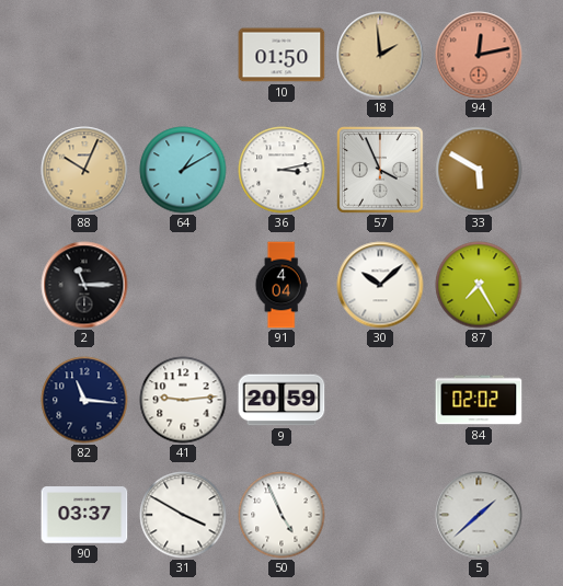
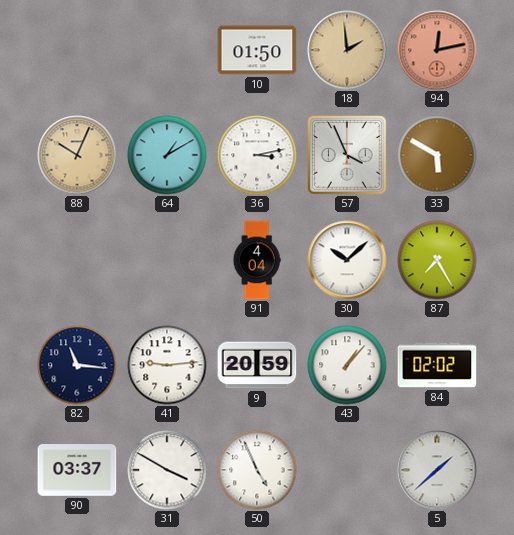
2: 11:15 -> none (84, 285)
43: none -> 1:07 (347, 365)
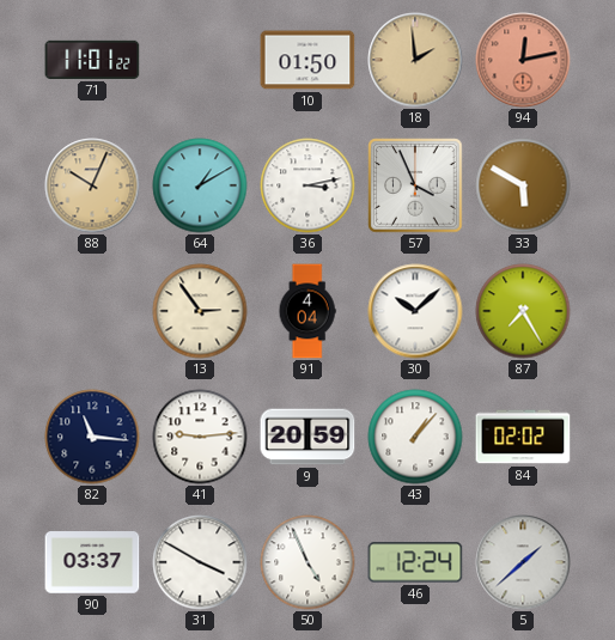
71: none -> 11:01 (92, 60)
13: none -> 2:54 (200, 311)
46: none -> 12:24 (415, 562)
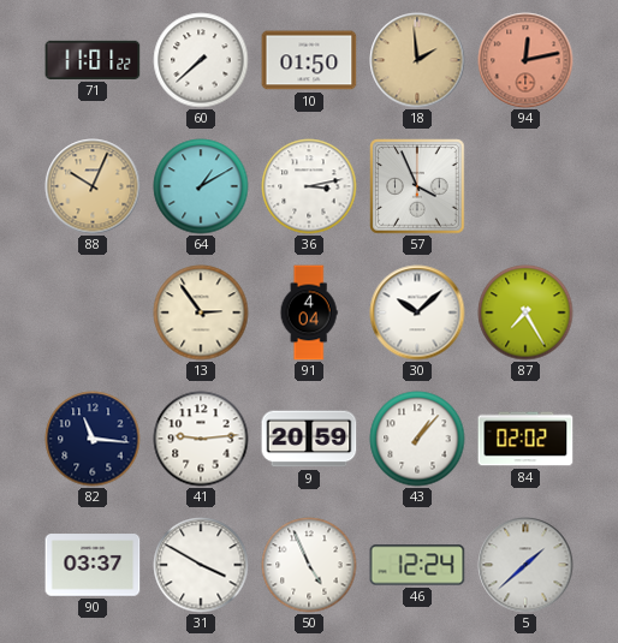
60: none -> 7:38 (201, 60)
33: 5:50 -> none (523, 185)
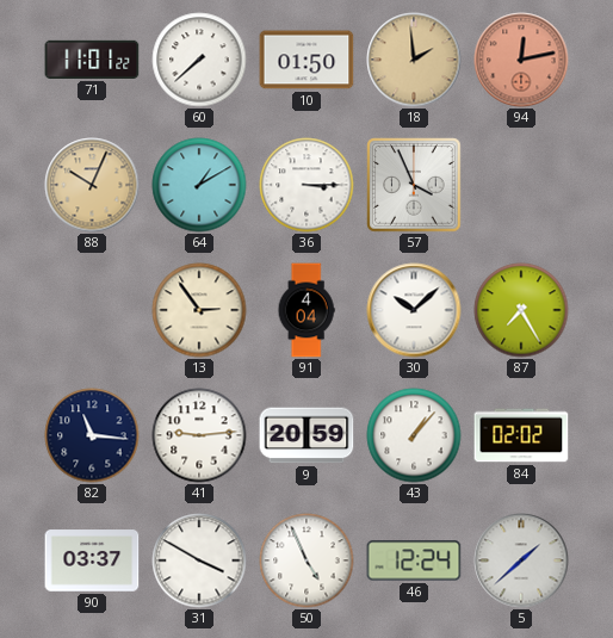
36: 3:13 -> 3:15 (306, 185)
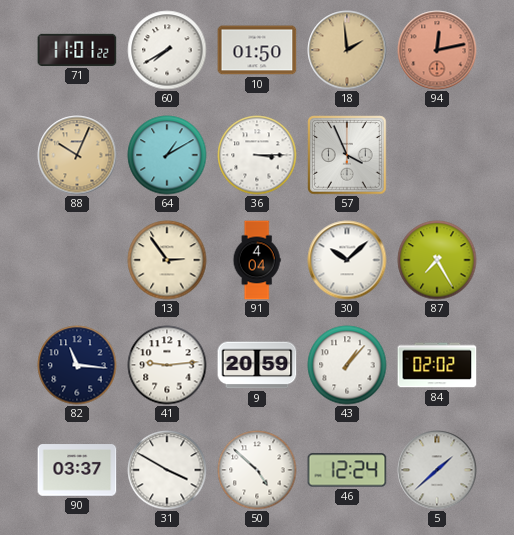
60: 7:38 -> 7:40 (167, 50)
50: 4:56 -> 4:52 (257, 470)
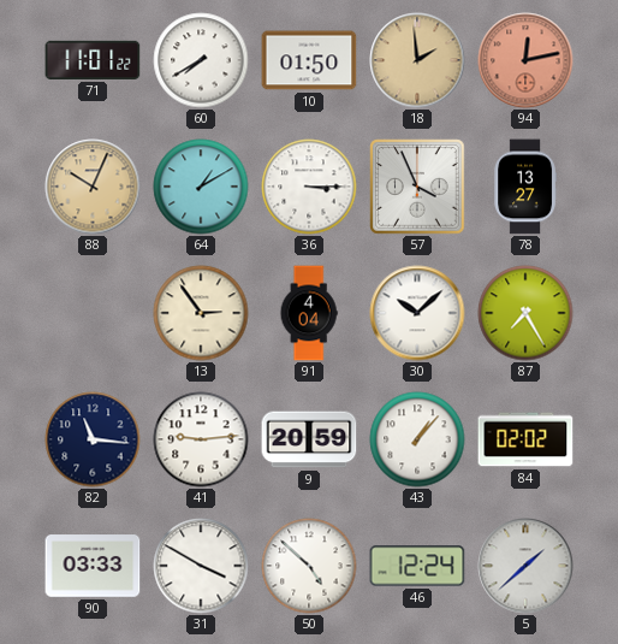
78: none -> 13:27 (525, 187)
90: 03:37 -> 03:33 (93, 566)
